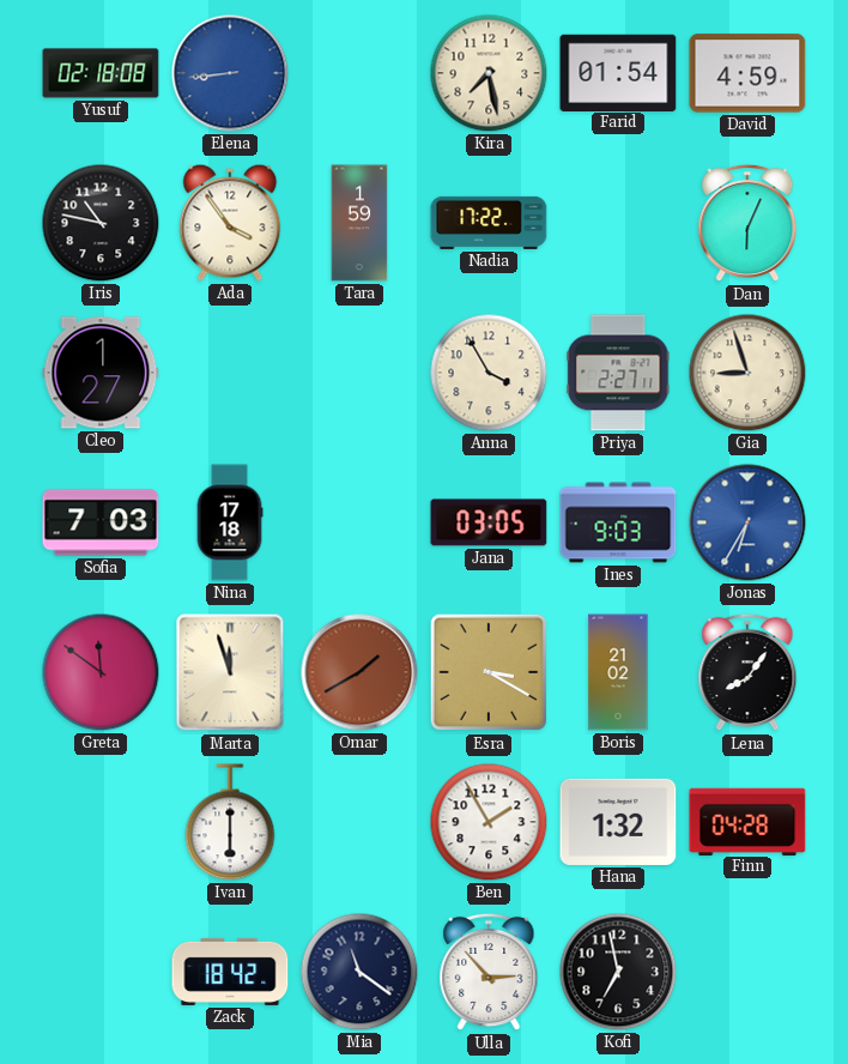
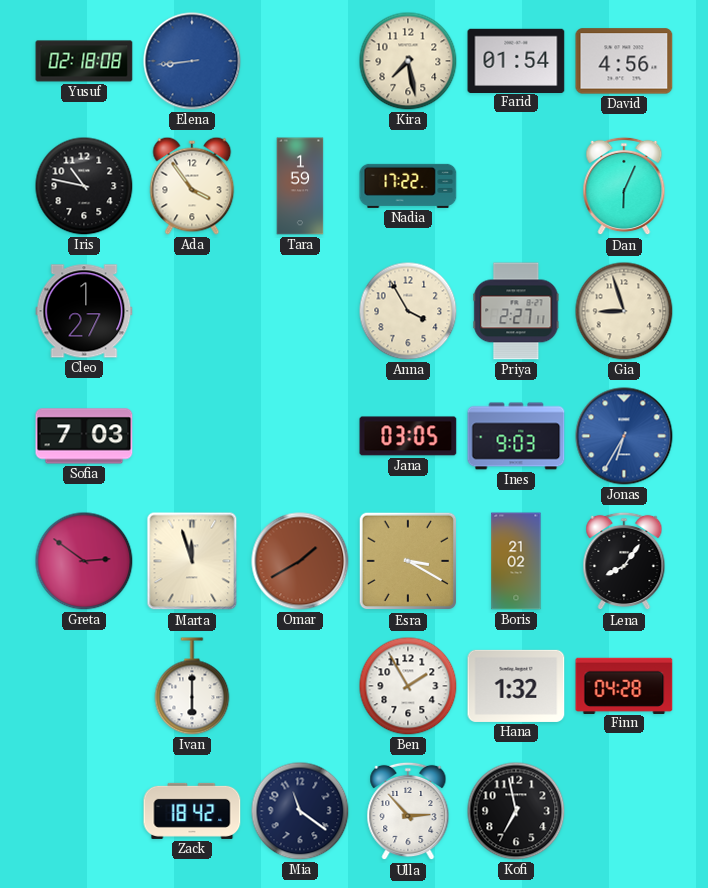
David: 4:59 -> 4:56 (624, 61)
Nina: 17:18 -> none (230, 522)
Greta: 11:51 -> 2:51 (84, 561)
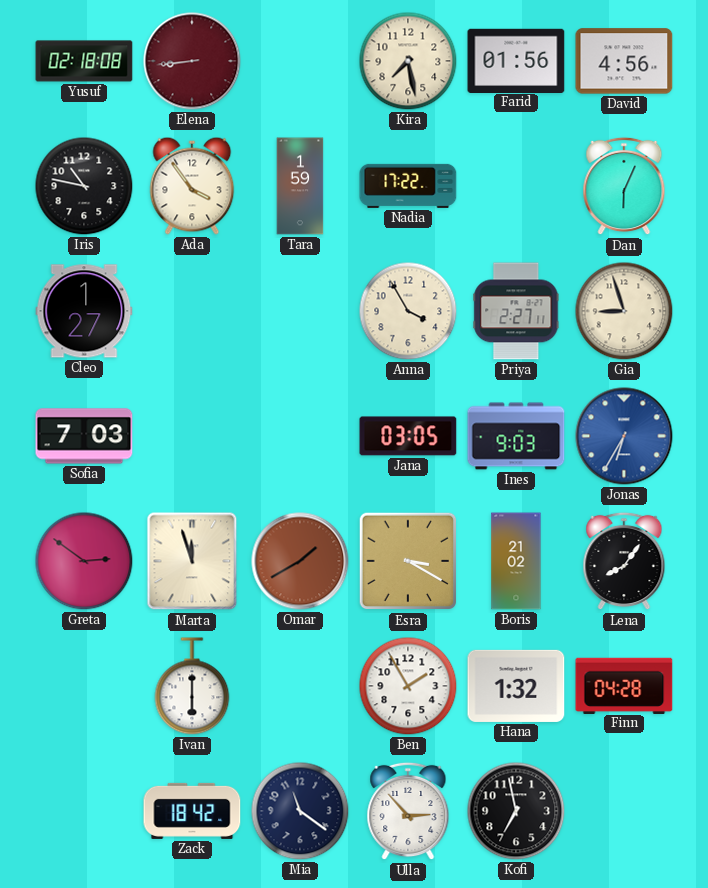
Elena dial: blue -> burgundy (192, 61)
Farid: 01:54 -> 01:56 (516, 60)
